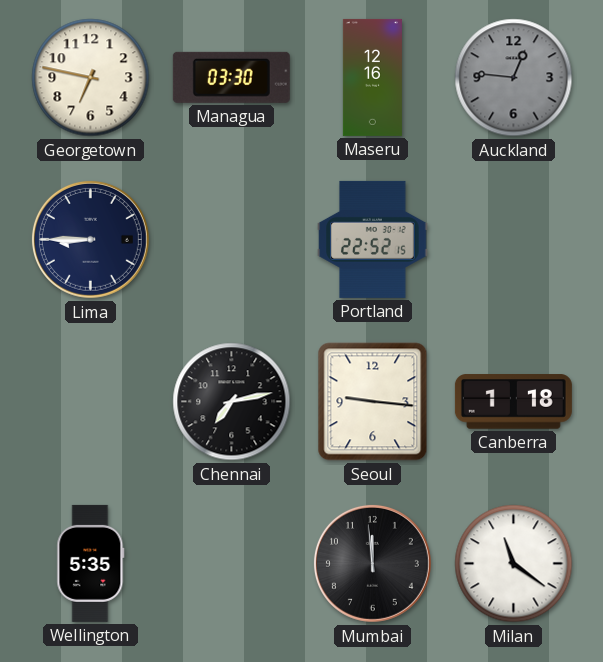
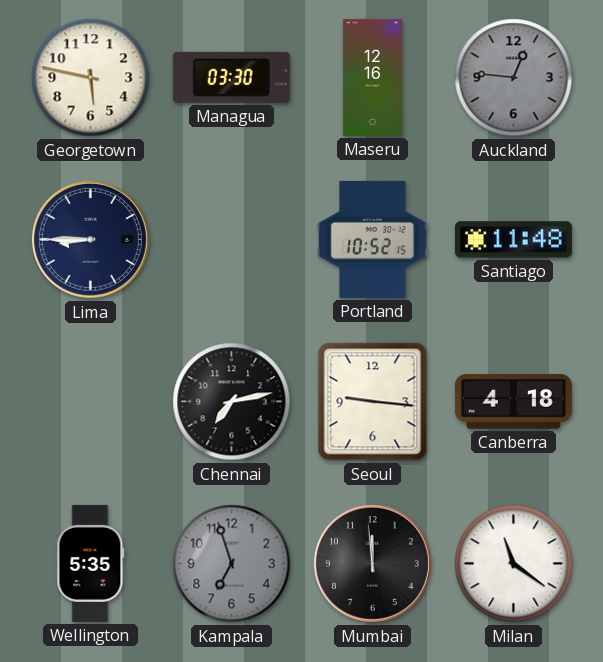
Georgetown: 6:47 -> 5:47 (91, 78)
Portland: 22:52 -> 10:52 (373, 239)
Santiago: none -> 11:48 (513, 240)
Canberra: 1:18 -> 4:18 (513, 402)
Kampala: none -> 6:57 (232, 564)
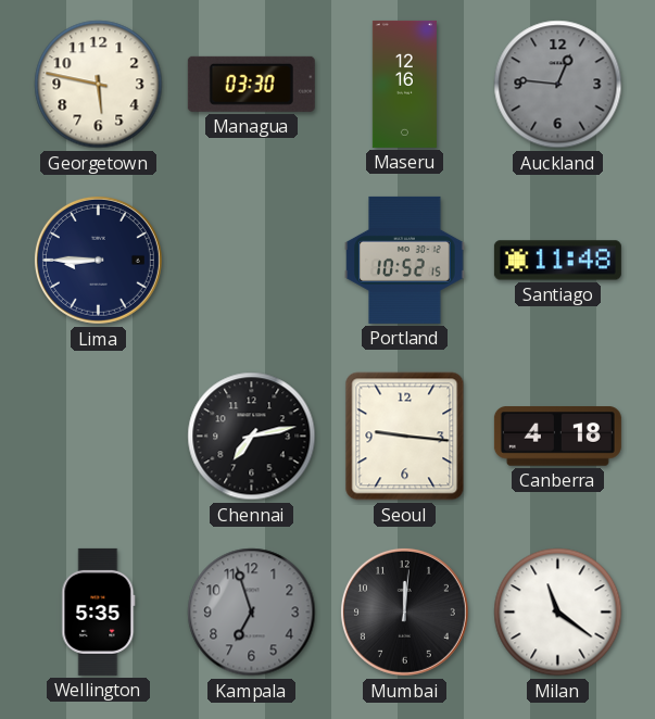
Mumbai: 11:59 -> 12:01 (404, 611)
